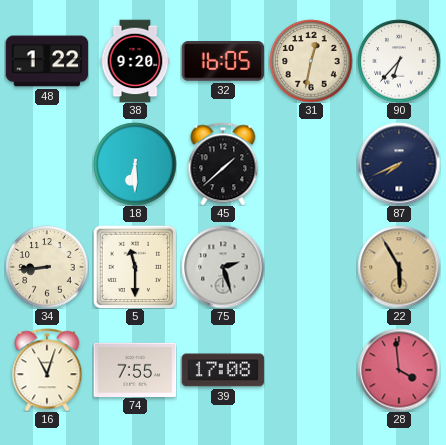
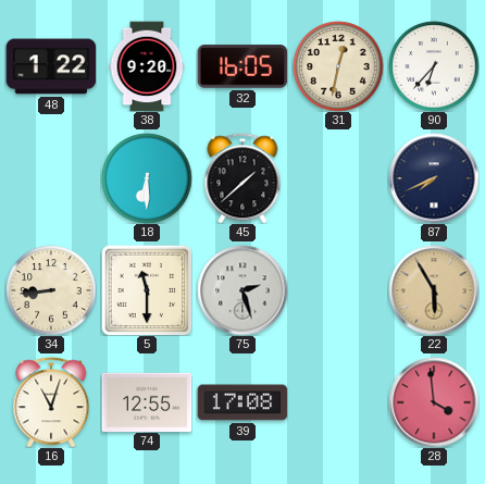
74: 7:55 -> 12:55 (147, 401)
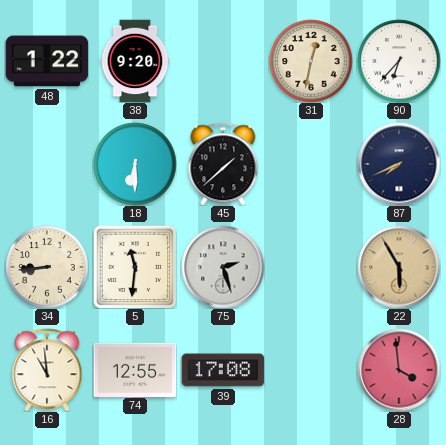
32: 16:05 -> none (242, 66)
5: 11:30 -> 11:31 (135, 267)
16: 11:03 -> 10:59 (47, 370)
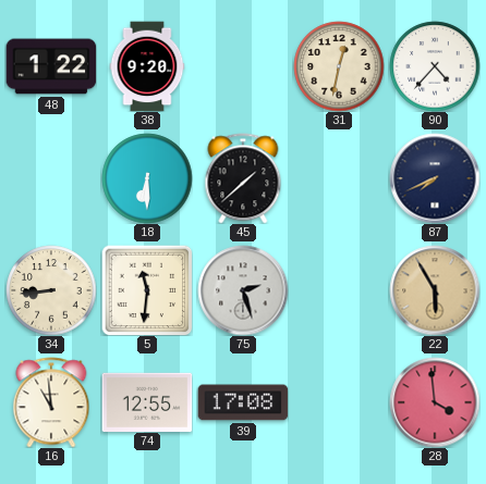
90: 6:37 -> 4:37 (435, 66)
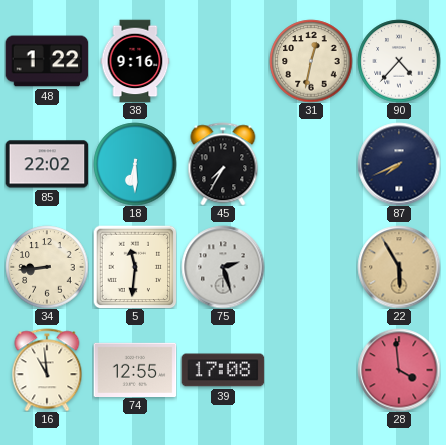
38: 9:20 -> 9:16 (135, 61)
85: none -> 22:02 (47, 164)
45: 1:38 -> 7:35 (223, 164)
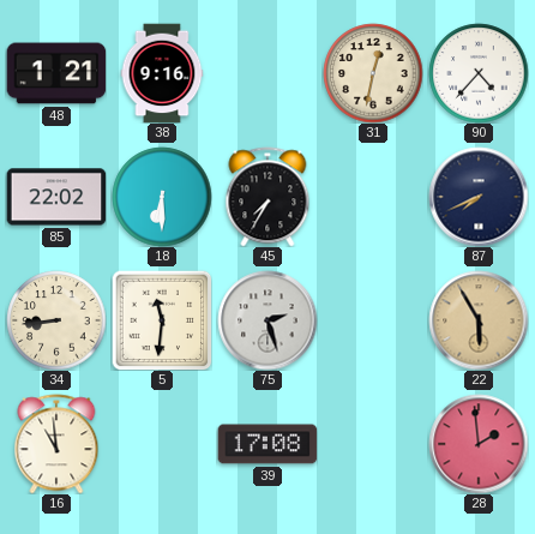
48: 1:22 -> 1:21 (56, 73)
74: 12:55 -> none (135, 369)
28: 3:59 -> 1:59 (479, 444)
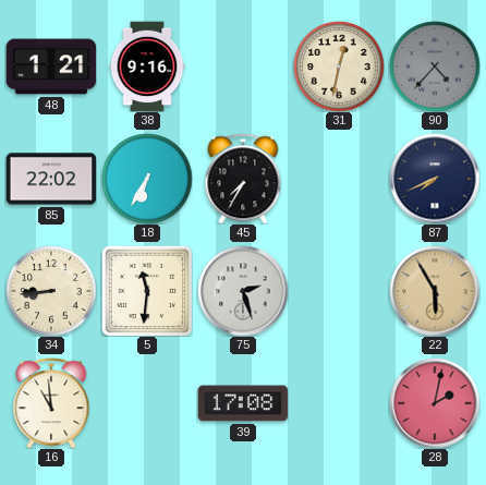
90 dial: white -> grey (435, 66)
18: 6:30 -> 6:35 (147, 179)
28: 1:59 -> 2:02 (435, 403)
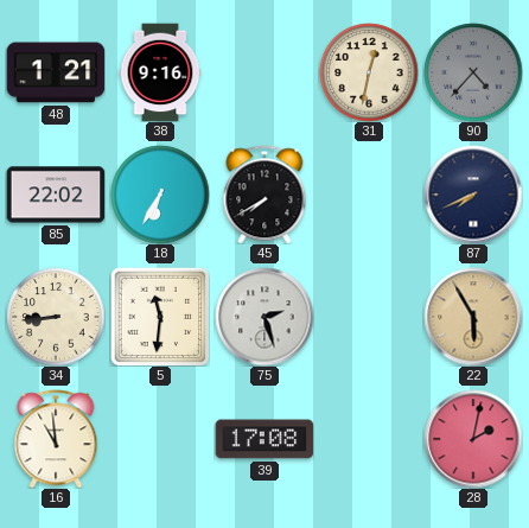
45: 7:35 -> 7:40 (264, 195)
